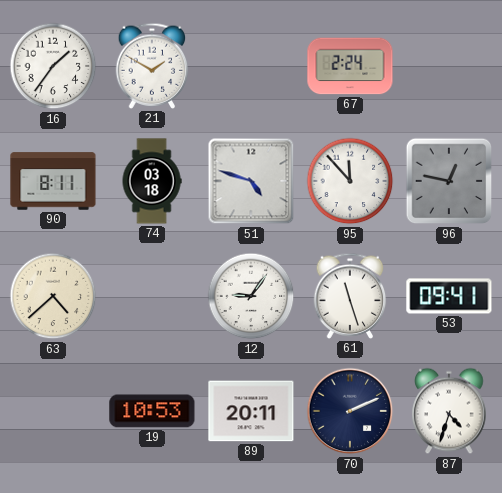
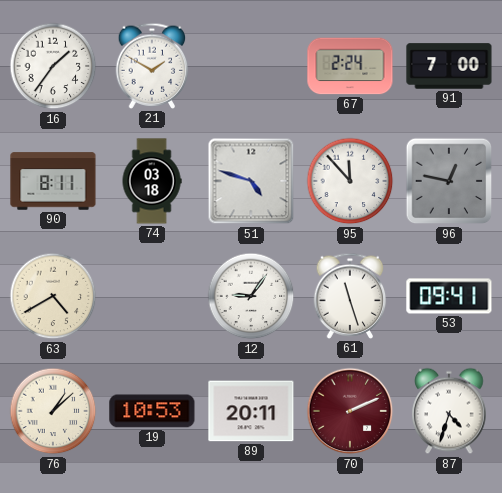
91: none -> 7:00 (449, 66)
63: 4:38 -> 4:40 (53, 296)
76: none -> 1:08 (53, 411)
70 dial: navy -> burgundy (350, 411)
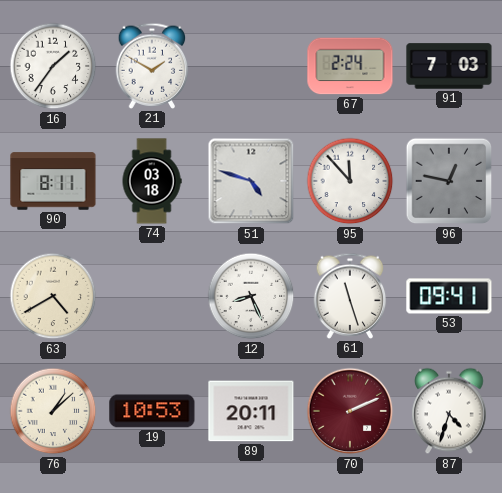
91: 7:00 -> 7:03 (449, 66)
12: 9:06 -> 8:26 (251, 296)
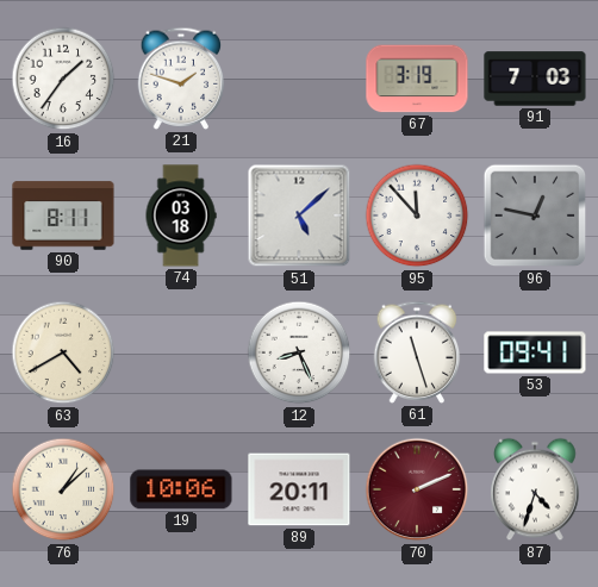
21: 1:50 -> 1:48 (181, 79)
67: 2:24 -> 3:19 (417, 79)
51: 4:48 -> 5:08 (299, 216)
19: 10:53 -> 10:06 (181, 489)
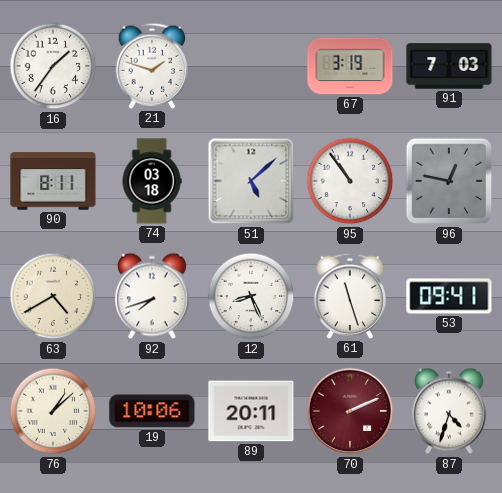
95: 11:53 -> 10:54 (350, 181)
92: none -> 7:42 (152, 296)
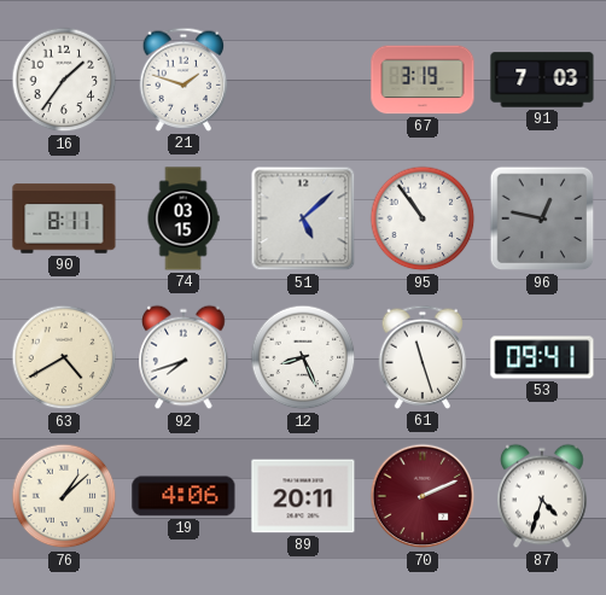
74: 03:18 -> 03:15 (183, 218)
19: 10:06 -> 4:06 (183, 496)
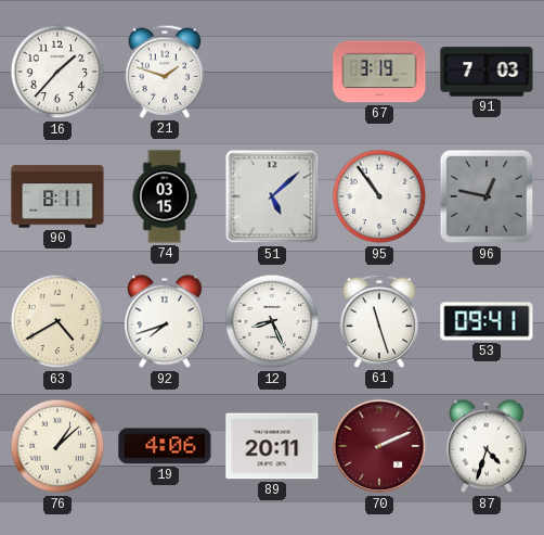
16: 1:36 -> 1:37 (57, 72)
